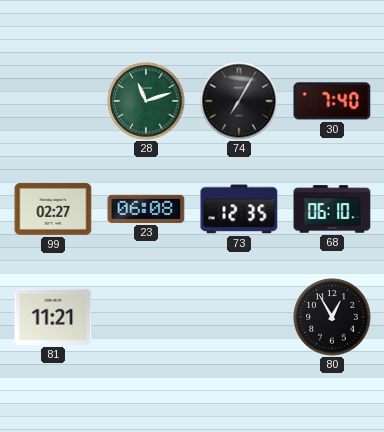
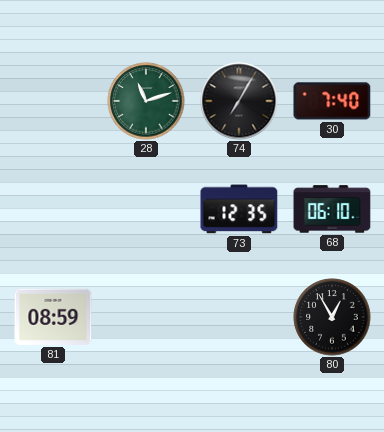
99: 02:27 -> none (53, 209)
23: 06:08 -> none (146, 209)
81: 11:21 -> 08:59 (53, 317)
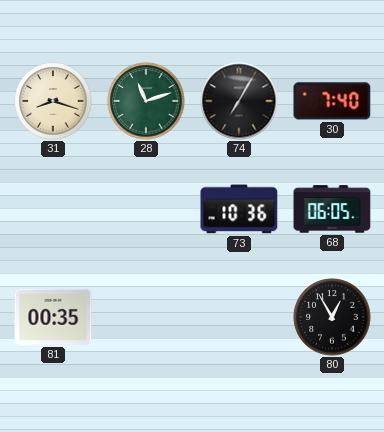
31: none -> 8:18 (53, 101)
73: 12:35 -> 10:36 (239, 209)
68: 06:10 -> 06:05 (332, 209)
81: 08:59 -> 00:35 (53, 317)
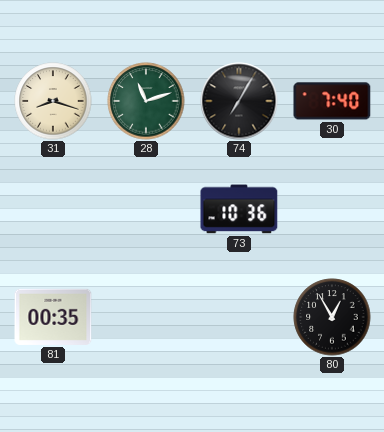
68: 06:05 -> none (332, 209)
